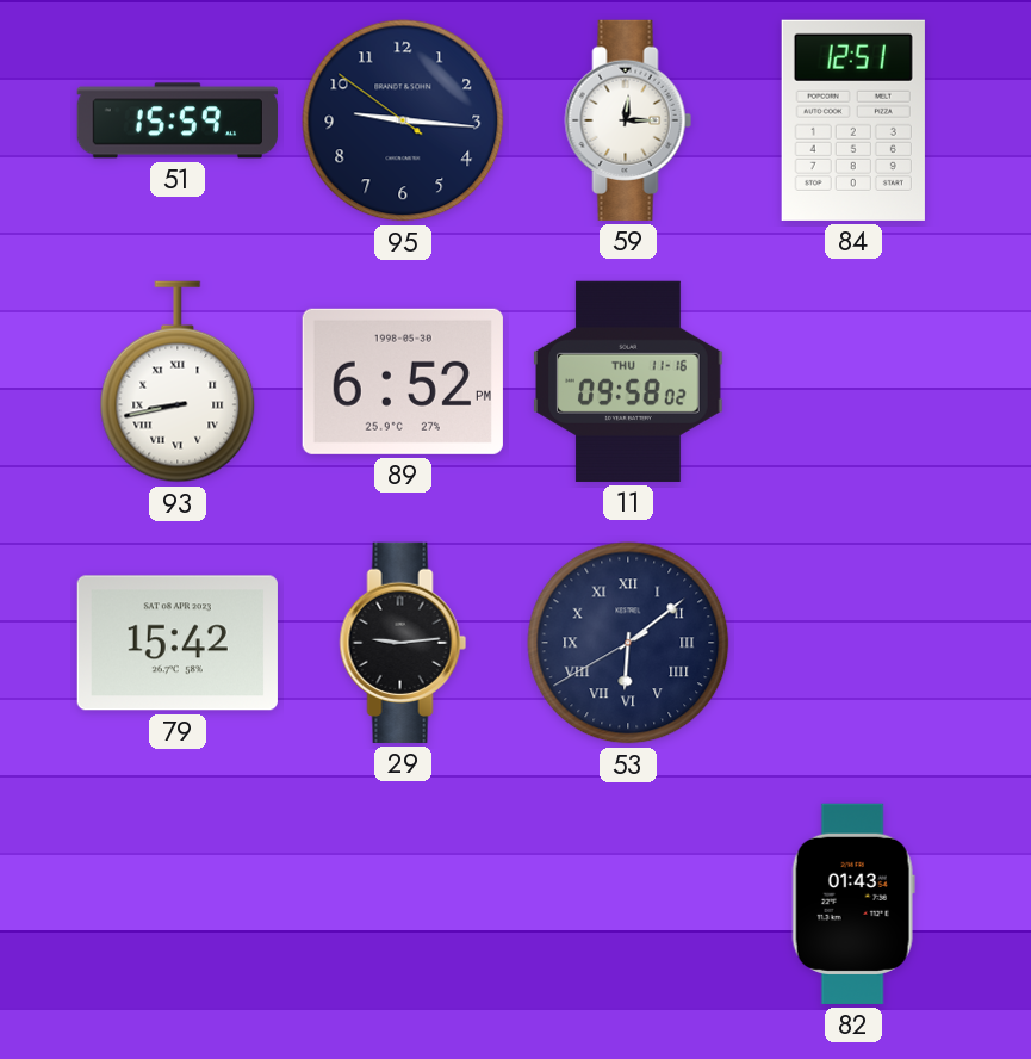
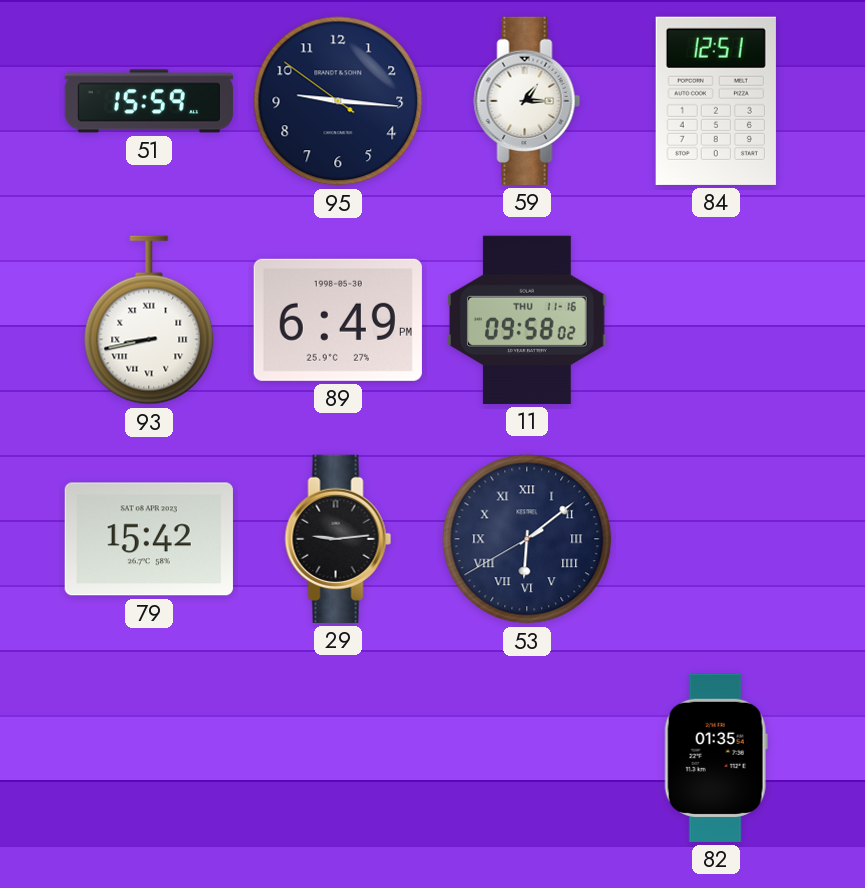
59: 12:15 -> 1:15 (527, 101)
89: 6:52 -> 6:49 (338, 320)
82: 01:43 -> 01:35 (716, 758)
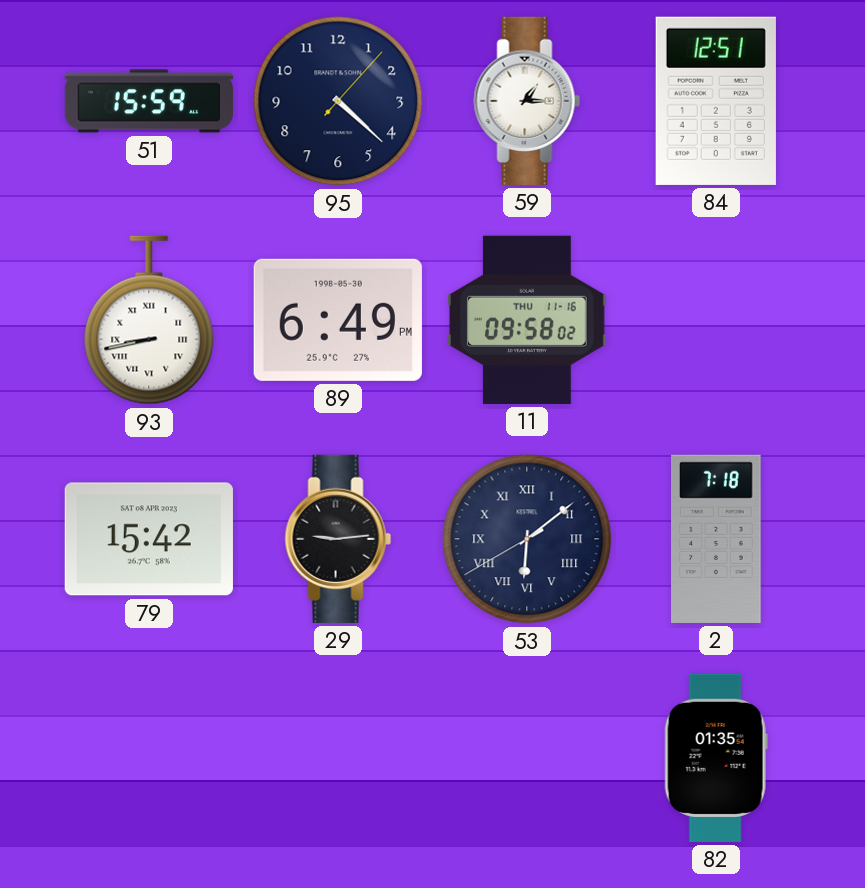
95: 9:15 -> 4:22 (338, 101)
2: none -> 7:18 (716, 539)
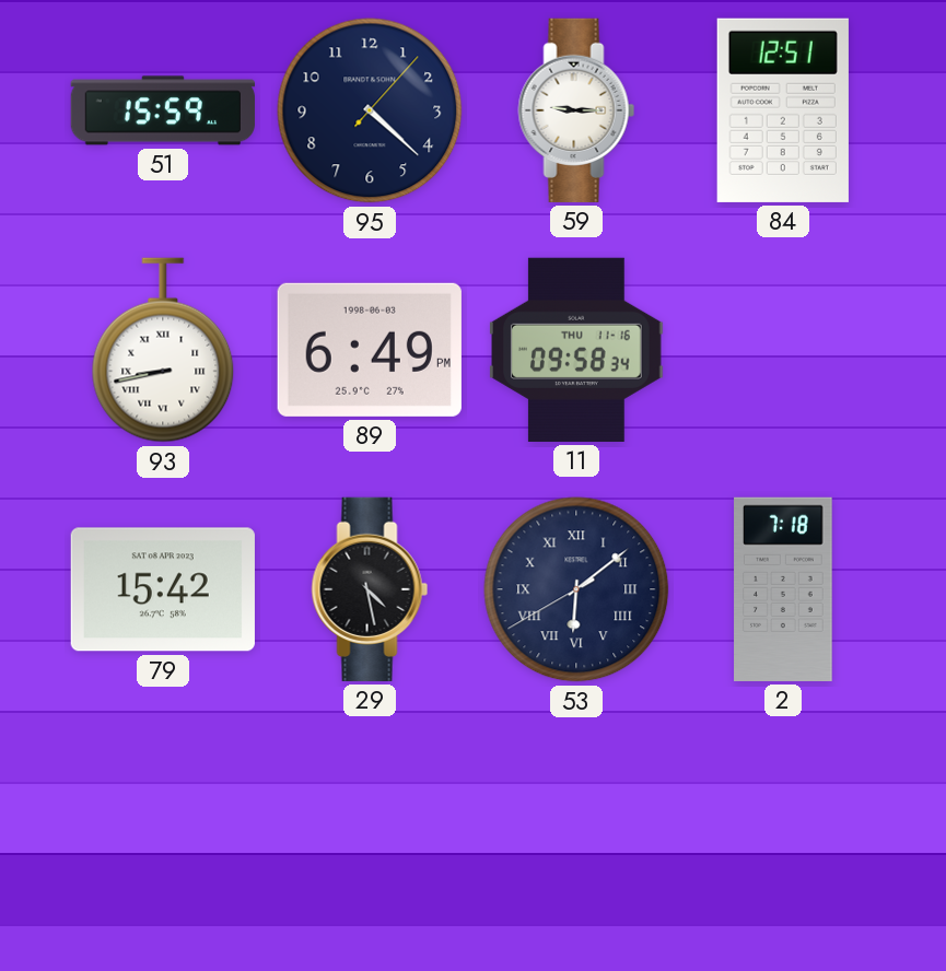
59: 1:15 -> 9:15 (576, 110)
89 date: 1998-05-30 -> 1998-06-03 (370, 350)
11: 09:58:02 -> 09:58:34 (576, 350)
29: 9:14 -> 4:28 (370, 589)
82: 01:35 -> none (716, 758)
